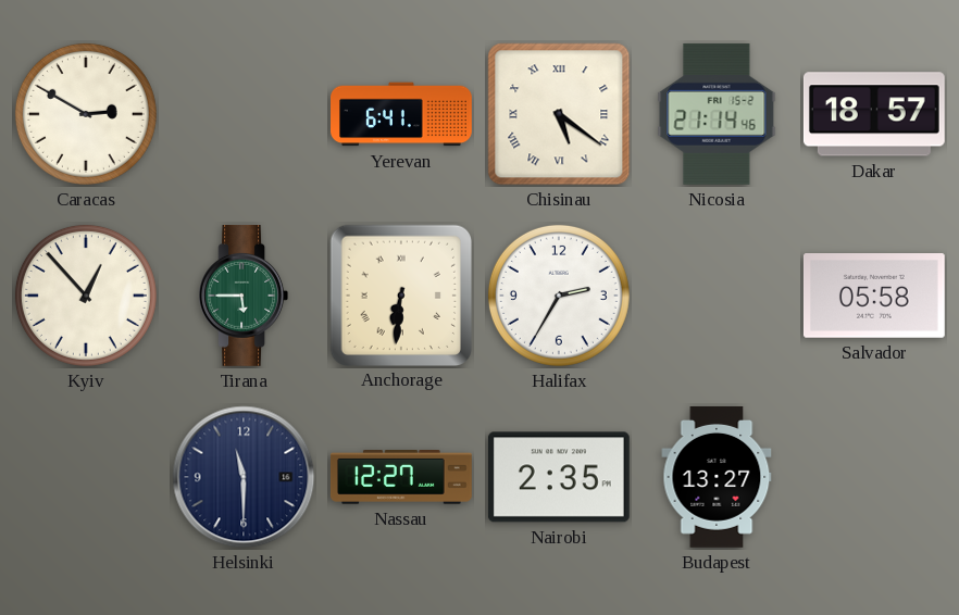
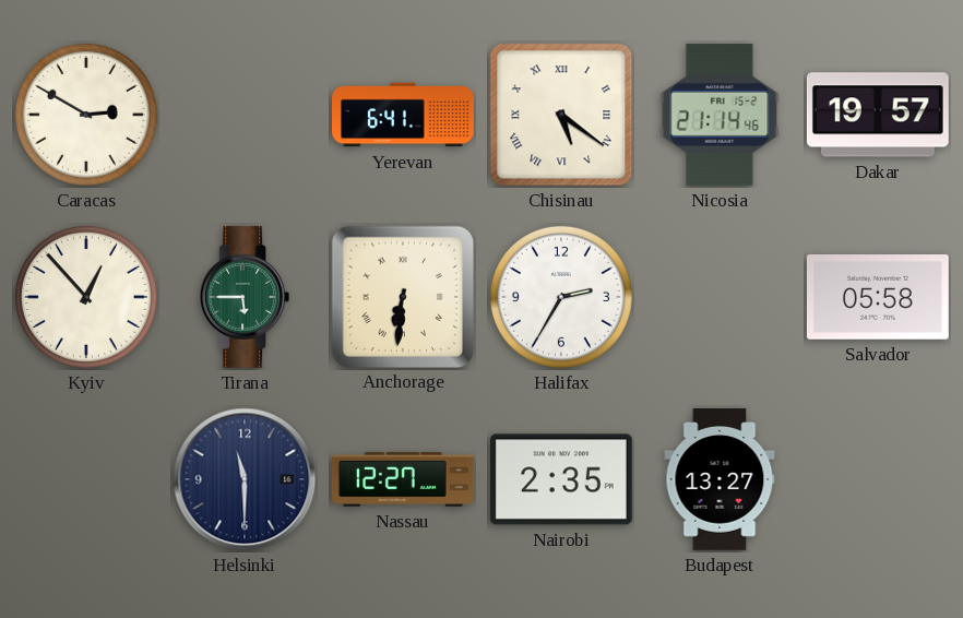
Dakar: 18:57 -> 19:57 (878, 115)
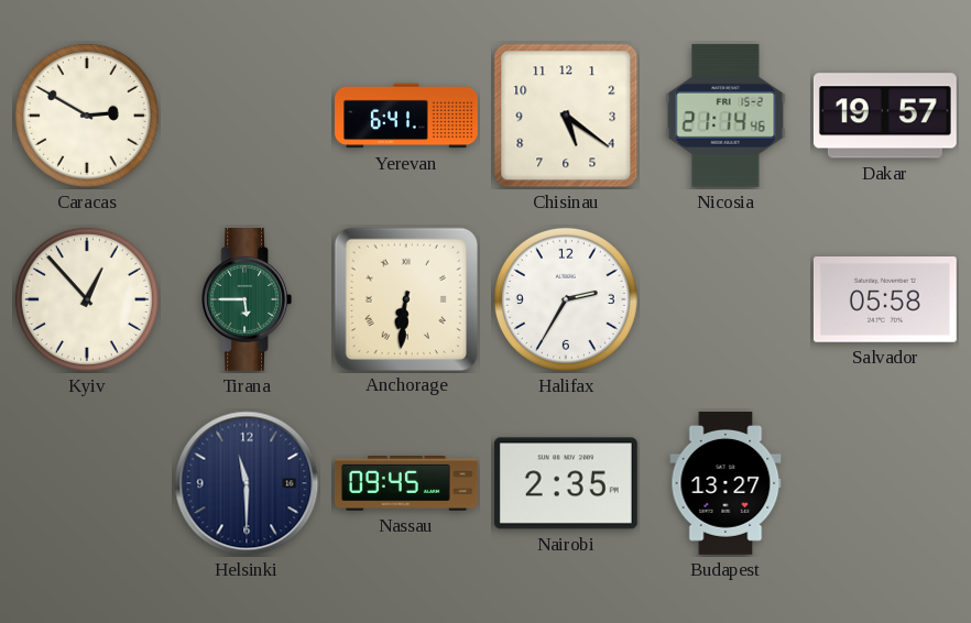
Chisinau numerals: Roman -> Arabic (566, 116)
Nassau: 12:27 -> 09:45 (406, 484)
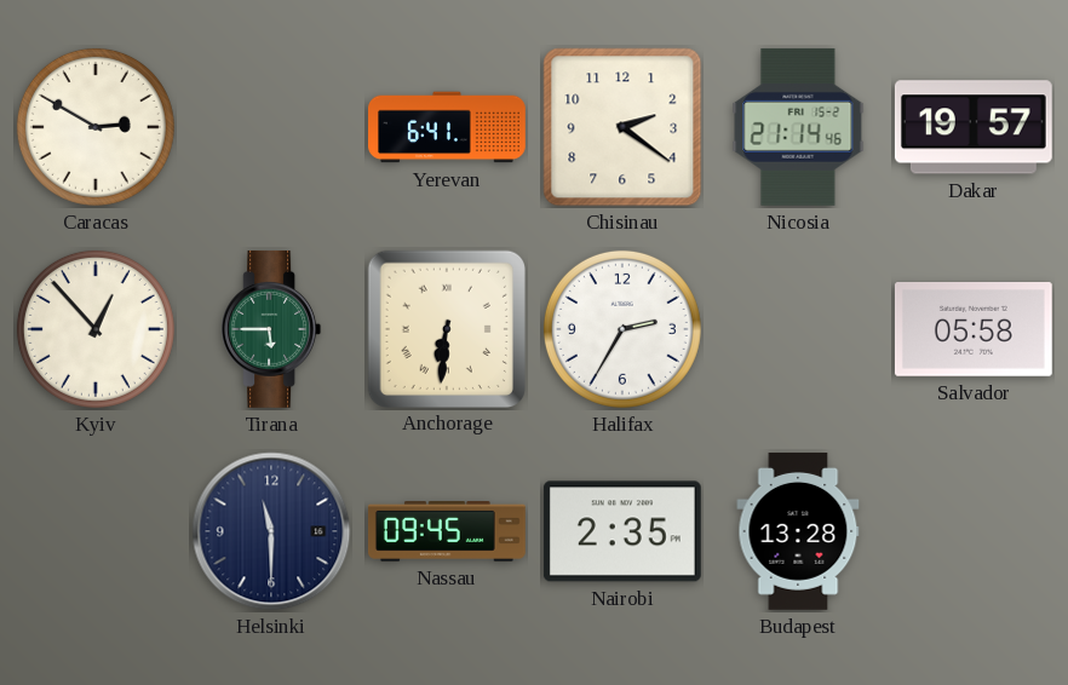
Chisinau: 5:21 -> 2:21 (622, 127)
Budapest: 13:27 -> 13:28 (798, 531)
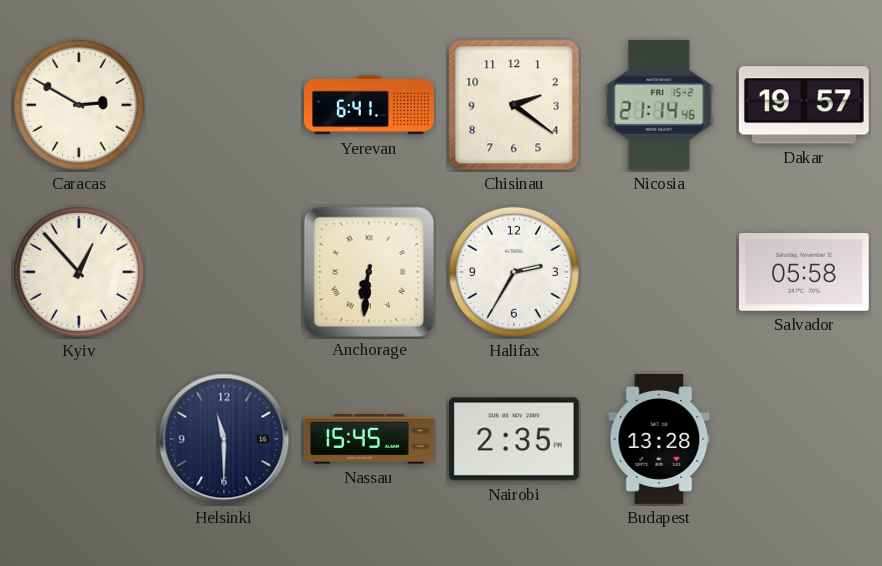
Tirana: 5:45 -> none (271, 329)
Nassau: 09:45 -> 15:45 (369, 440)
